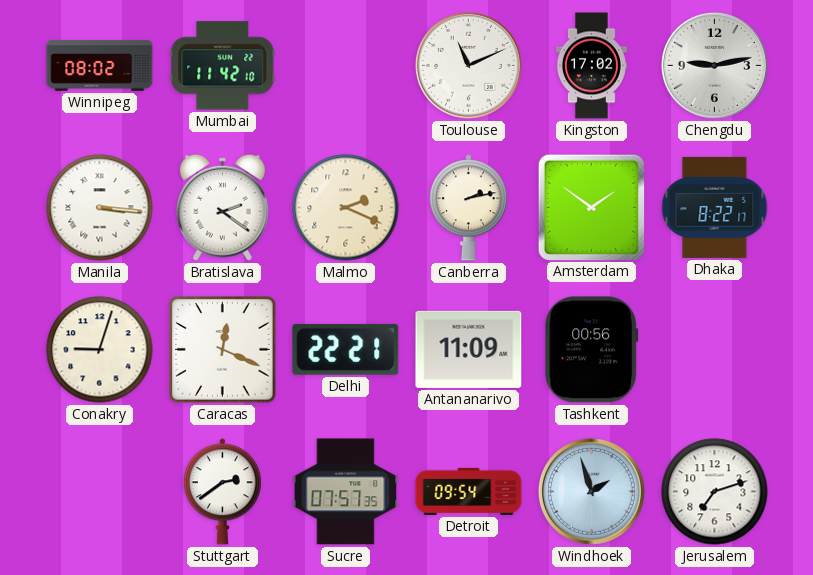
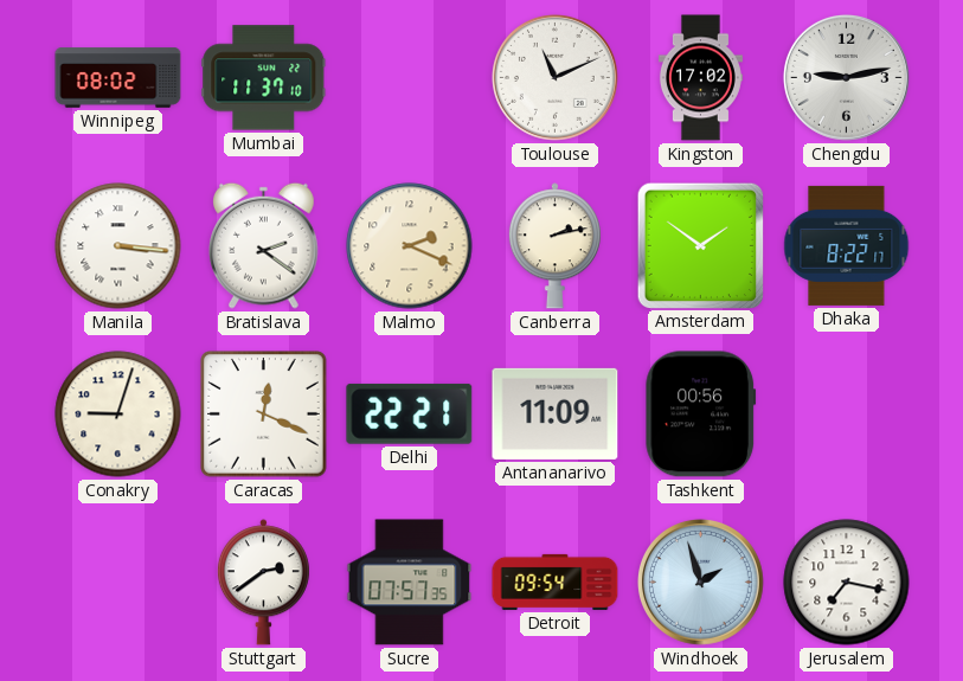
Mumbai: 11:42 -> 11:37 (264, 78)
Jerusalem: 7:12 -> 7:17 (847, 583)
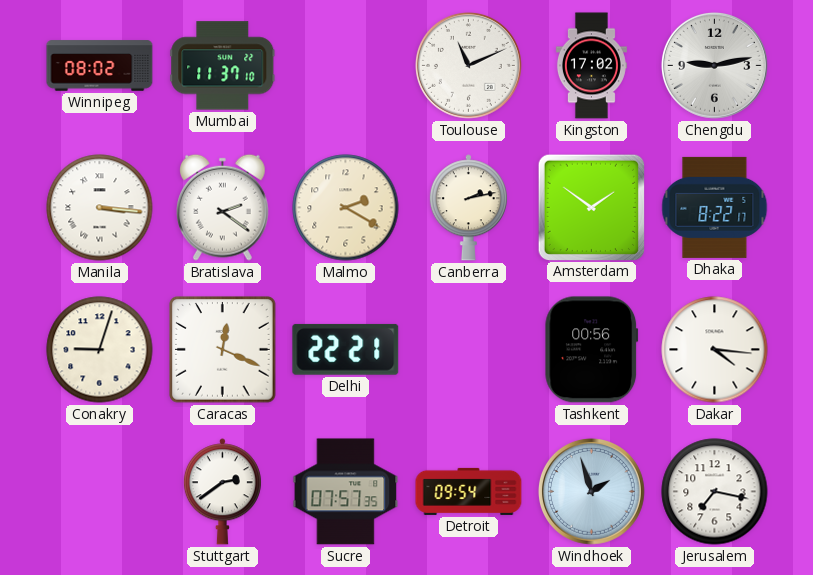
Malmo: 2:19 -> 2:20 (346, 208)
Antananarivo: 11:09 -> none (556, 413)
Dakar: none -> 4:16 (715, 350)
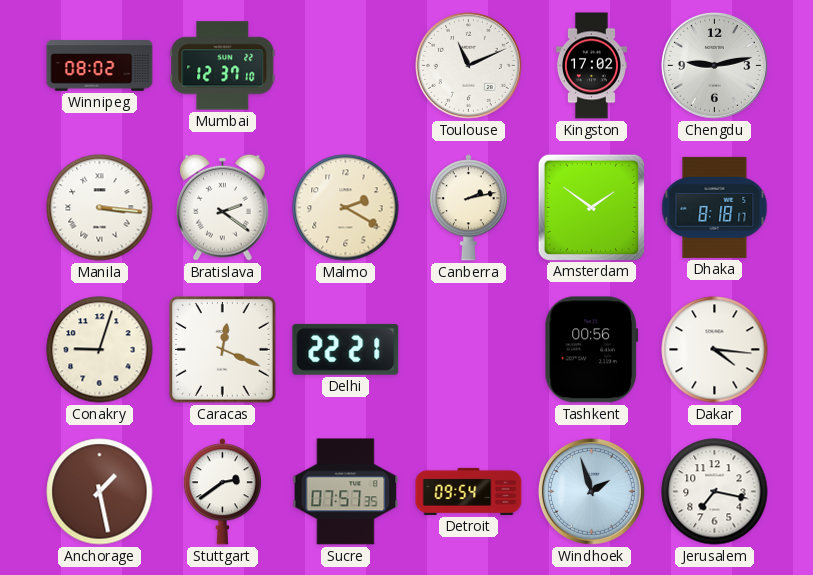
Mumbai: 11:37 -> 12:37 (223, 66)
Dhaka: 8:22 -> 8:18 (715, 207)
Anchorage: none -> 1:28 (100, 492)
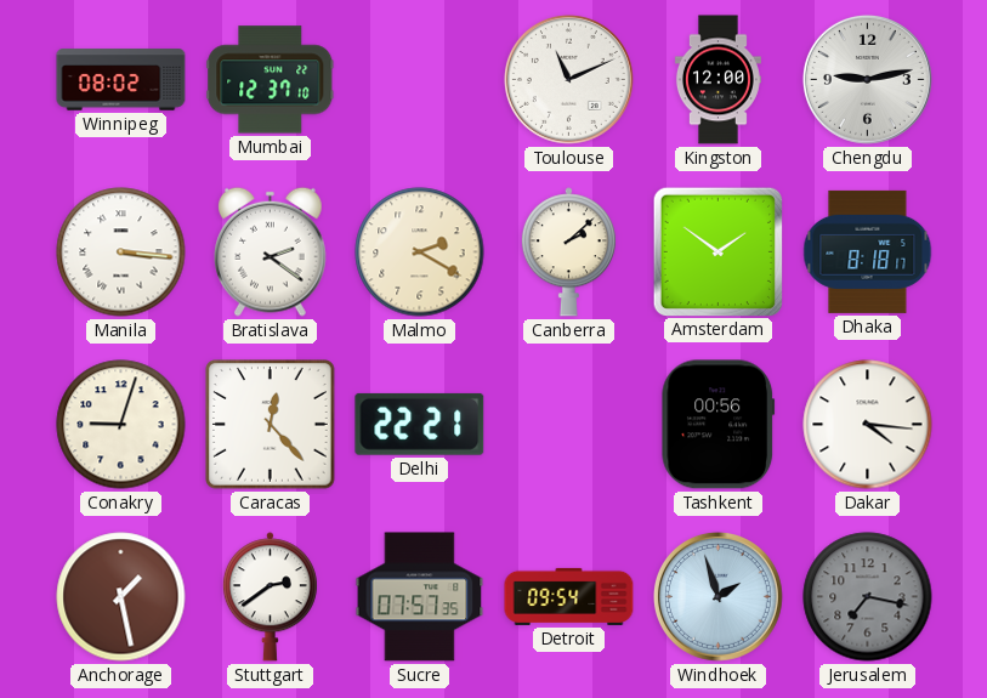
Kingston: 17:02 -> 12:00 (717, 80)
Canberra: 2:13 -> 2:08 (568, 252)
Caracas: 12:19 -> 12:23 (271, 425)
Jerusalem dial: white -> grey (868, 597)
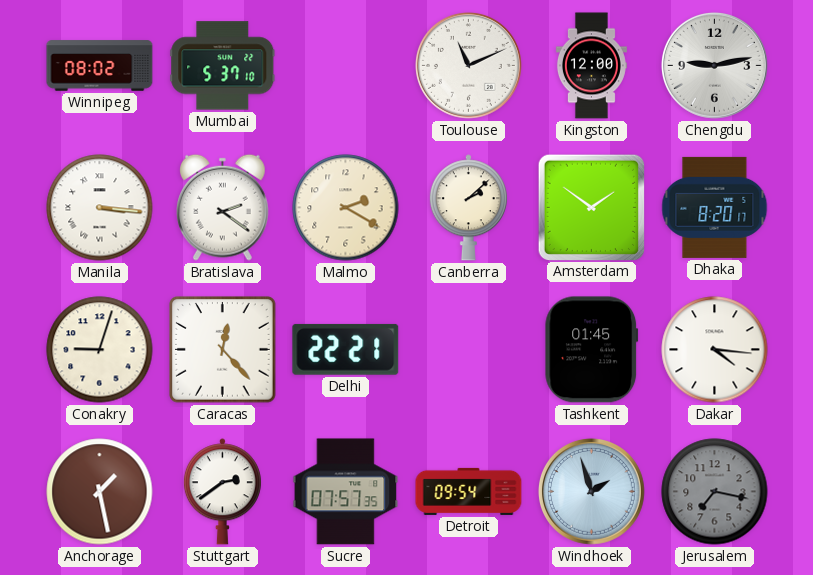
Mumbai: 12:37 -> 5:37 (223, 66)
Dhaka: 8:18 -> 8:20 (715, 207)
Tashkent: 00:56 -> 01:45 (592, 350)
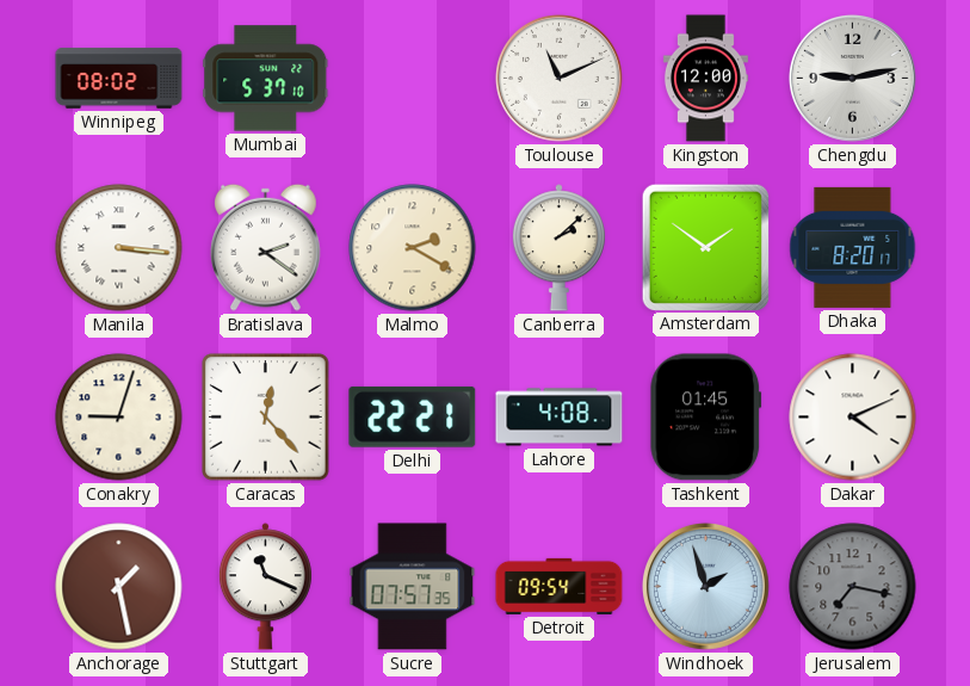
Lahore: none -> 4:08 (560, 418)
Dakar: 4:16 -> 4:11 (853, 418)
Stuttgart: 2:39 -> 11:19 (265, 587)
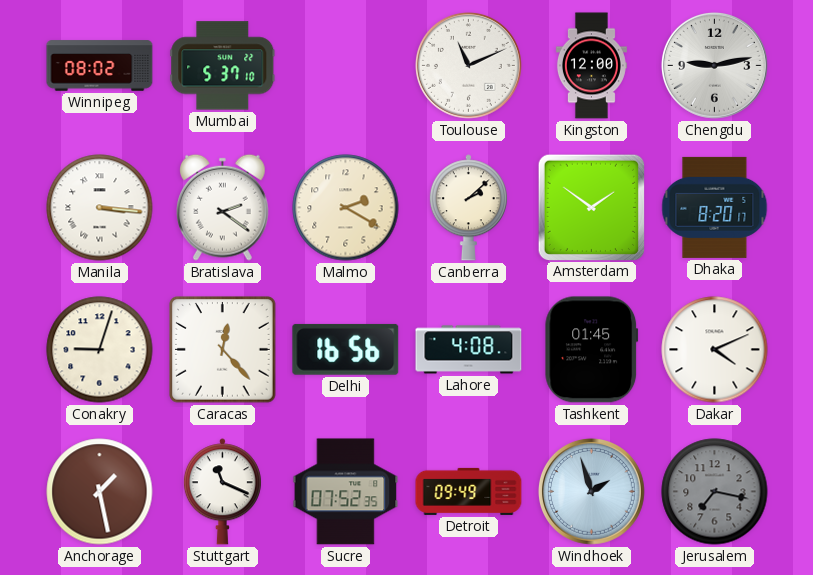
Delhi: 22:21 -> 16:56 (346, 349)
Sucre: 07:57 -> 07:52 (346, 492)
Detroit: 09:54 -> 09:49 (469, 491)
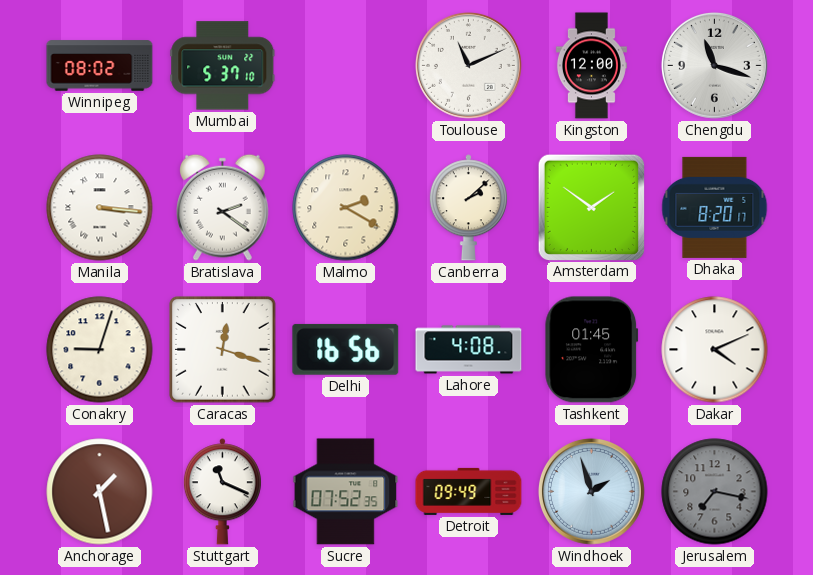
Chengdu: 9:13 -> 11:18 (714, 65)
Caracas: 12:23 -> 12:18 (223, 350)
